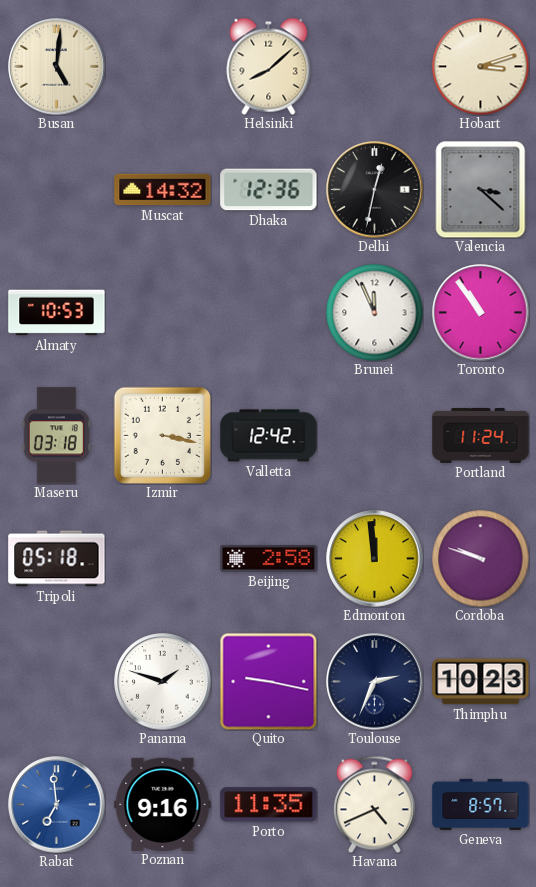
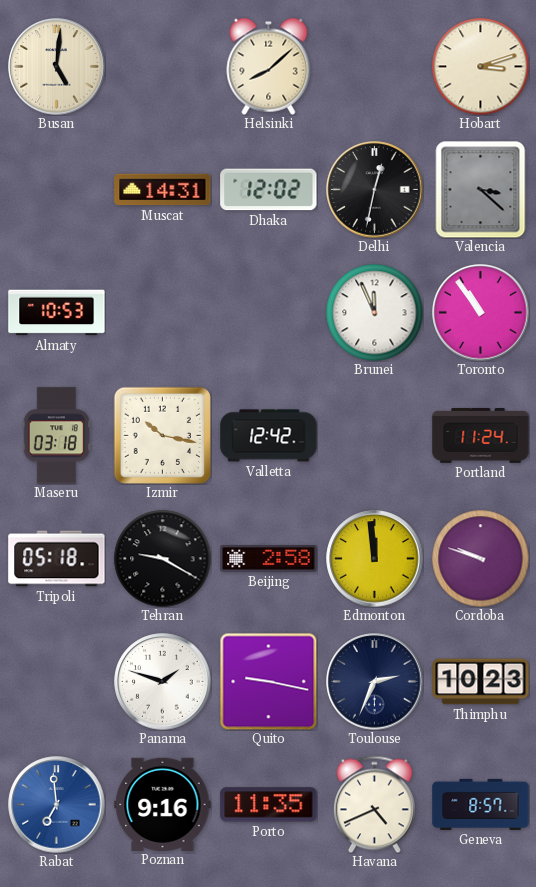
Muscat: 14:32 -> 14:31 (163, 190)
Dhaka: 12:36 -> 12:02 (269, 190)
Izmir: 3:17 -> 10:17 (162, 435)
Tehran: none -> 9:20 (162, 558)
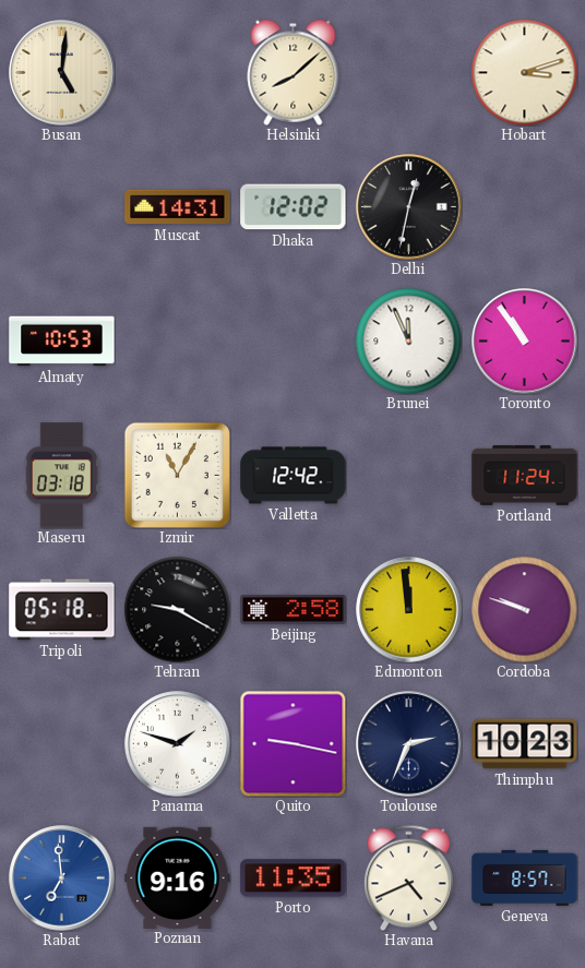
Valencia: 3:22 -> none (481, 189)
Izmir: 10:17 -> 11:05 (177, 475)
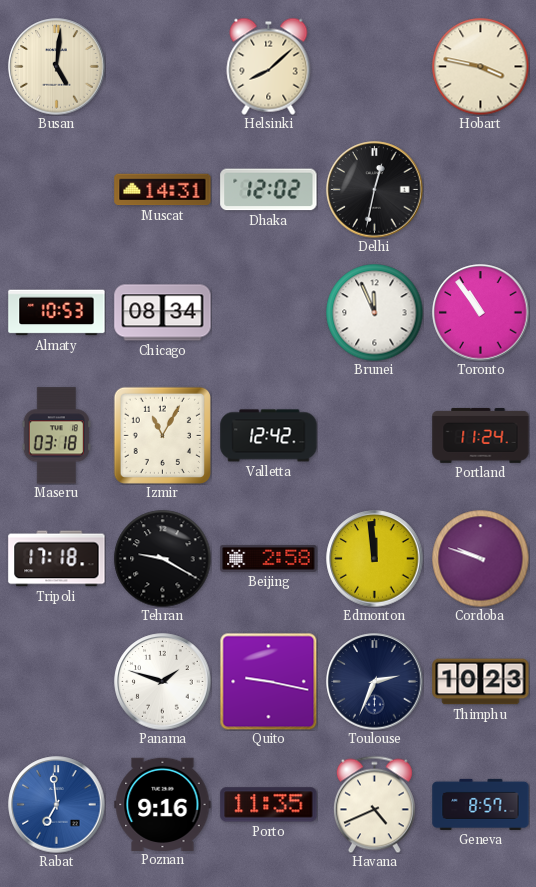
Hobart: 3:12 -> 3:47 (480, 66)
Chicago: none -> 08:34 (163, 313)
Tripoli: 05:18 -> 17:18 (57, 559)
